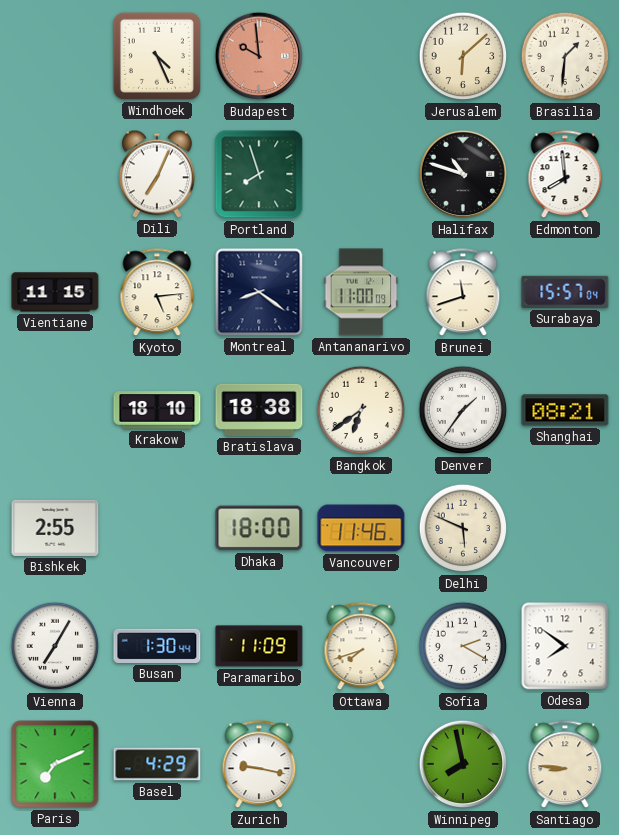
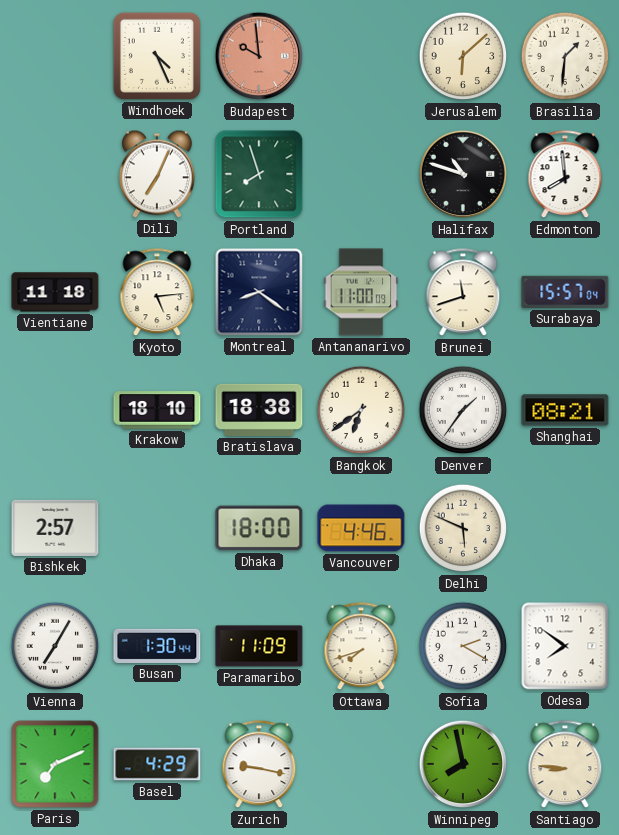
Vientiane: 11:15 -> 11:18 (55, 292)
Bishkek: 2:55 -> 2:57 (55, 528)
Vancouver: 11:46 -> 4:46 (361, 528)
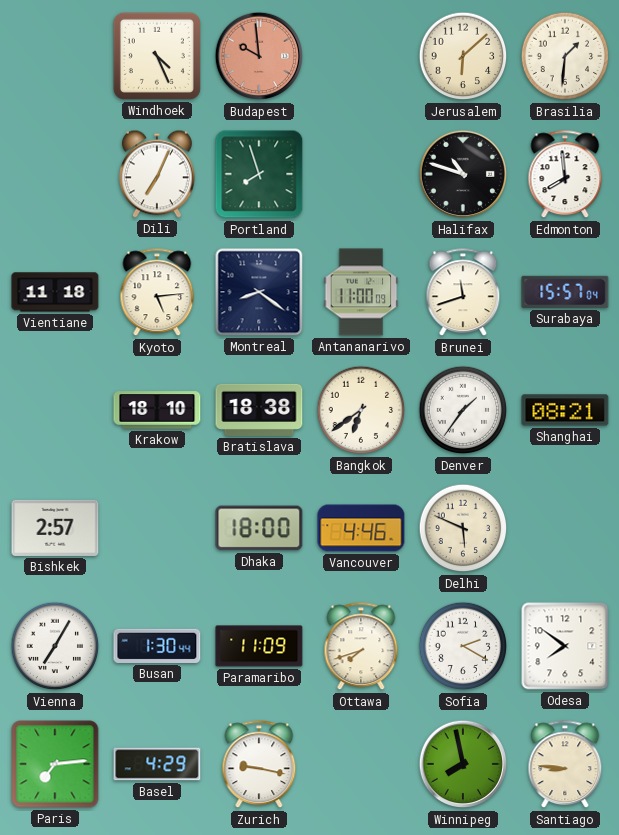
Paris: 7:11 -> 7:14 (55, 764)
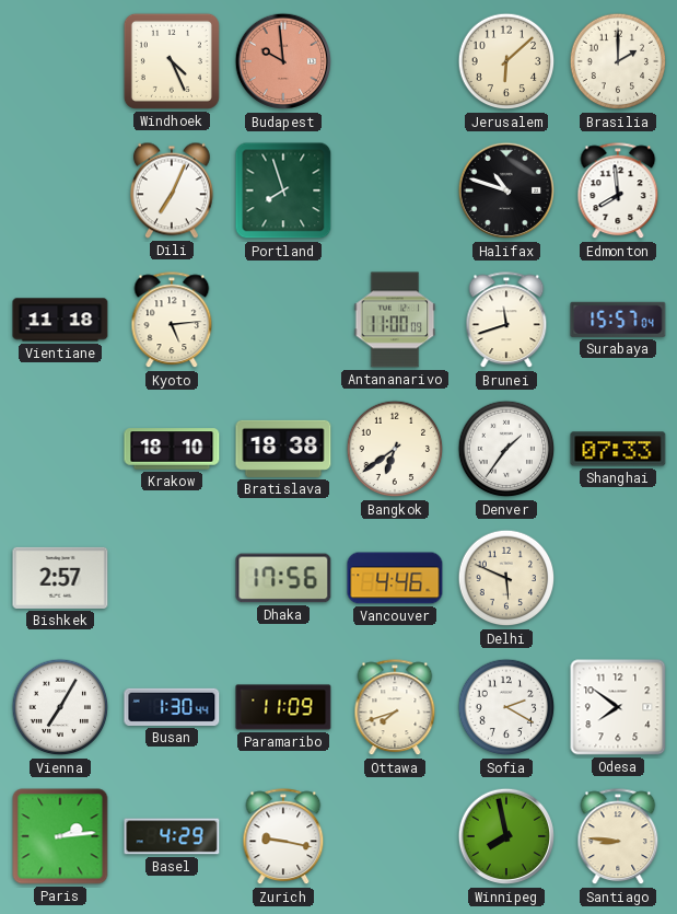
Brasilia: 1:31 -> 2:00 (618, 61)
Montreal: 8:21 -> none (259, 292)
Shanghai: 08:21 -> 07:33 (618, 449)
Dhaka: 18:00 -> 17:56 (283, 578)
Paris: 7:14 -> 2:14 (60, 836)
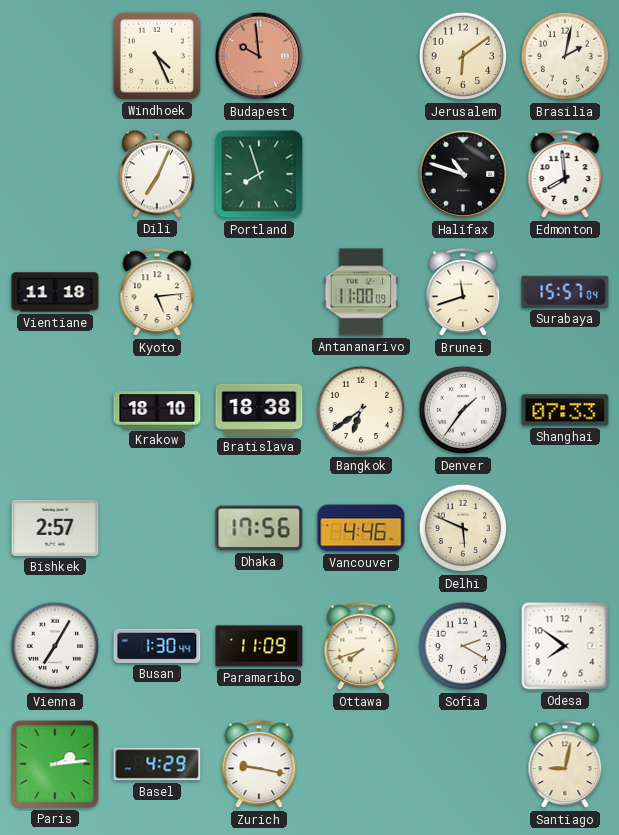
Jerusalem: 6:08 -> 6:09 (463, 56)
Brasilia: 2:00 -> 2:02 (565, 56)
Winnipeg: 7:58 -> none (506, 836)
Santiago: 8:46 -> 9:02 (565, 765)
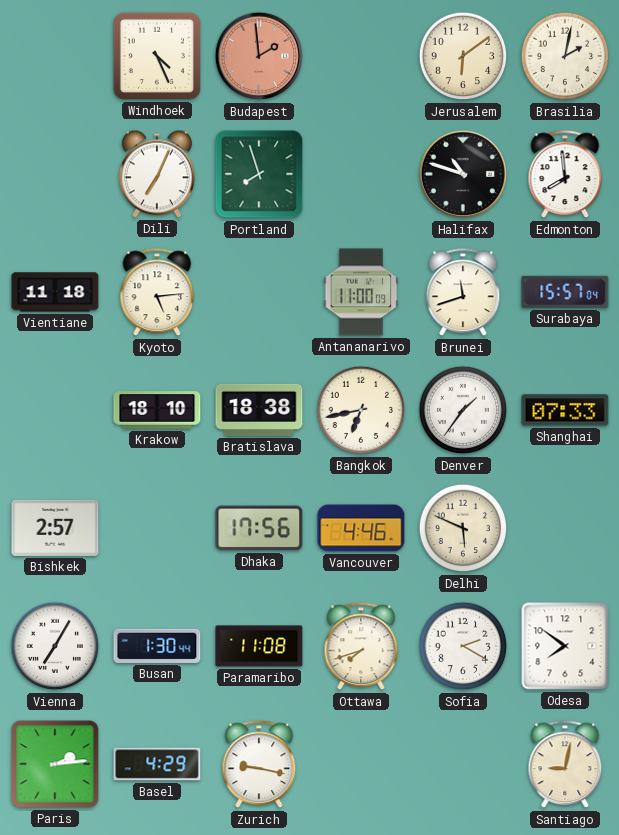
Budapest: 9:59 -> 1:59 (259, 56)
Bangkok: 6:39 -> 6:43 (361, 410)
Paramaribo: 11:09 -> 11:08 (259, 646)
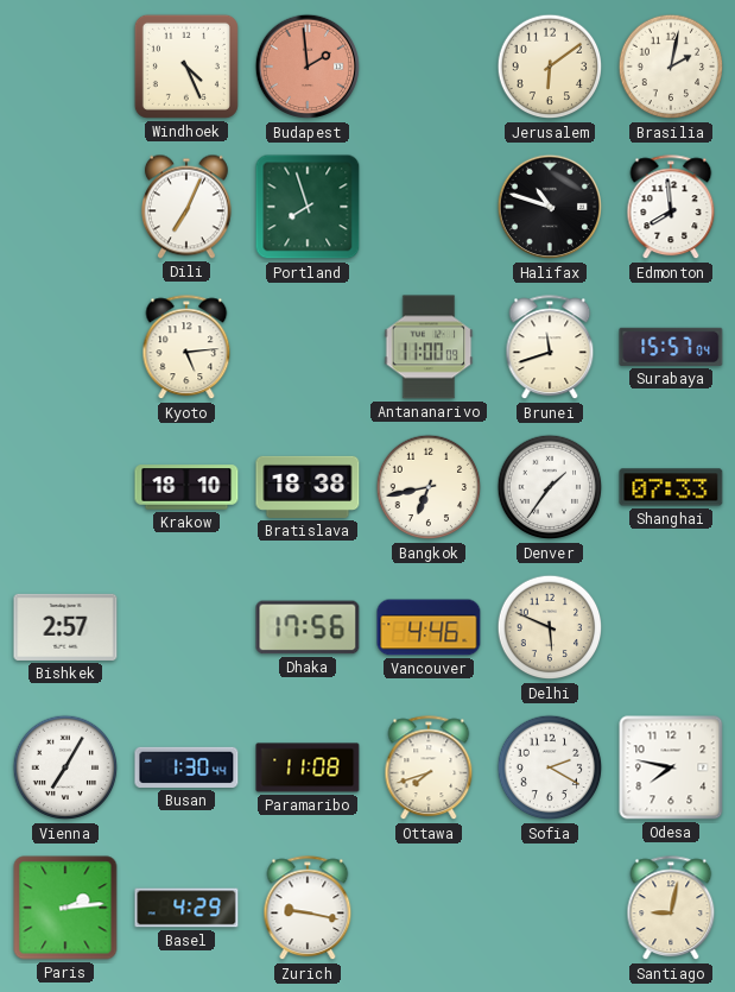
Vientiane: 11:18 -> none (55, 292)
Odesa: 7:51 -> 7:47 (671, 767)
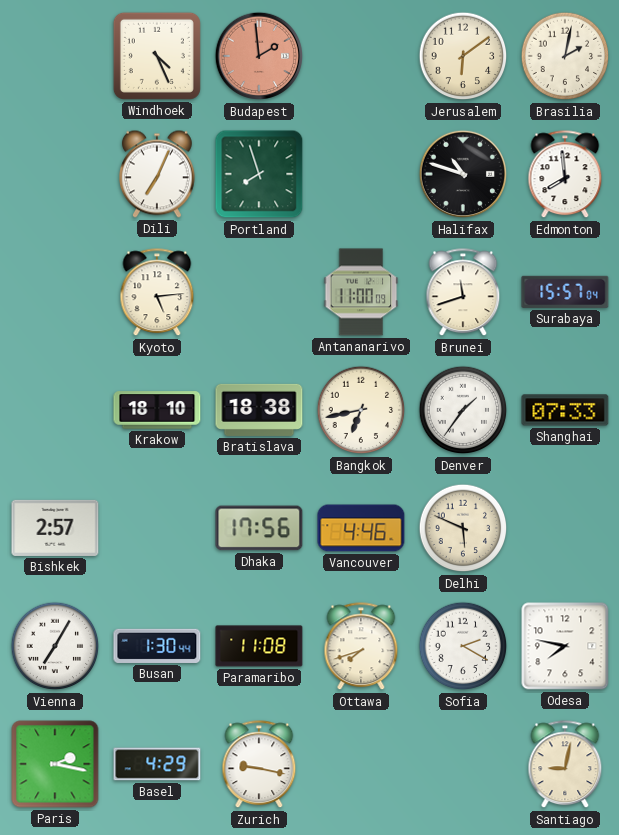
Paris: 2:14 -> 2:17 (55, 764)
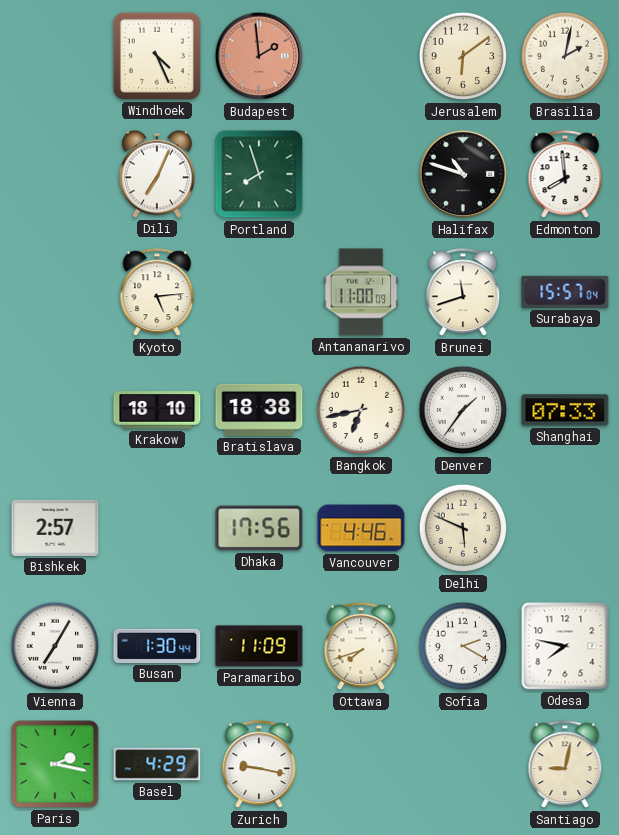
Paramaribo: 11:08 -> 11:09 (259, 646)
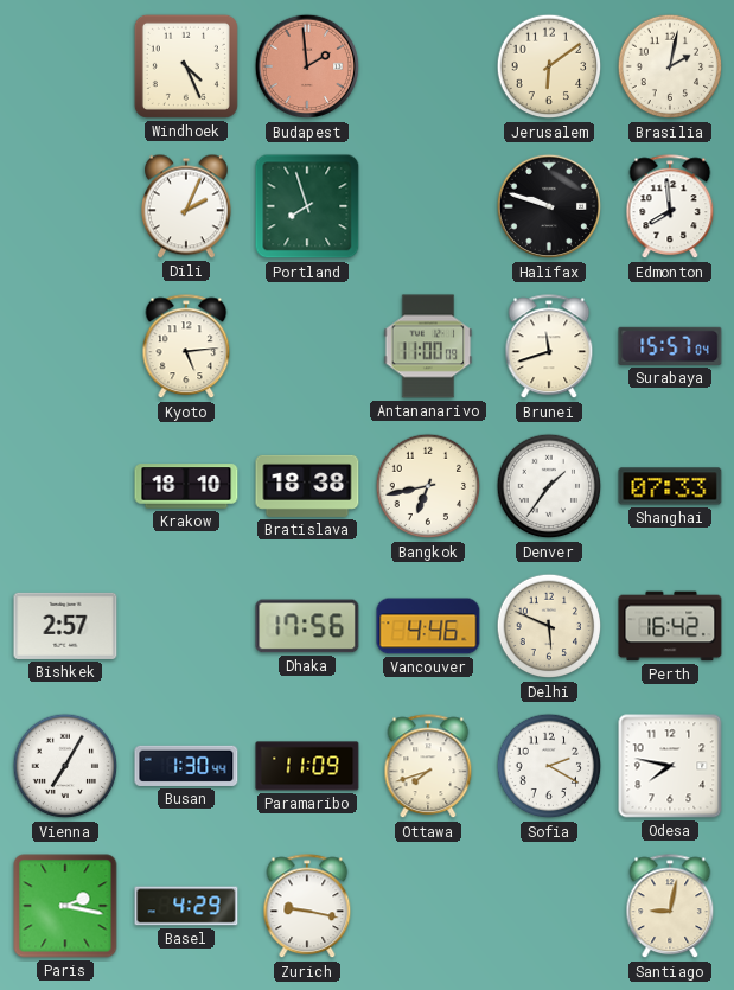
Dili: 7:04 -> 2:04 (186, 206)
Halifax: 10:48 -> 9:48 (549, 206)
Perth: none -> 16:42 (670, 626)
